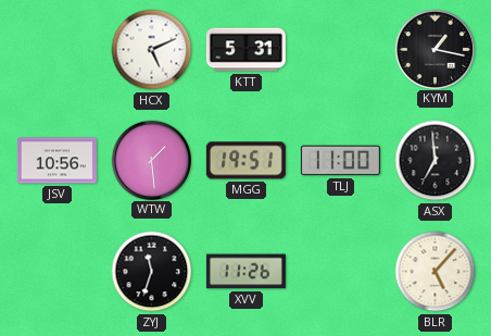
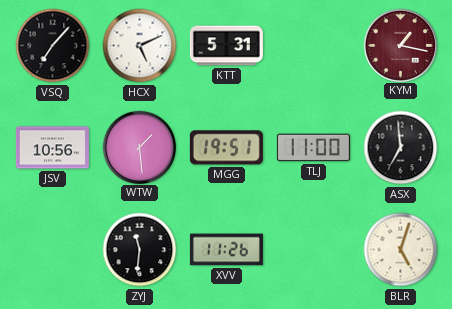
VSQ: none -> 7:07 (53, 46)
KYM dial: black -> burgundy (400, 45)
ZYJ: 11:33 -> 11:31 (140, 250)
BLR: 5:07 -> 5:03 (401, 250)
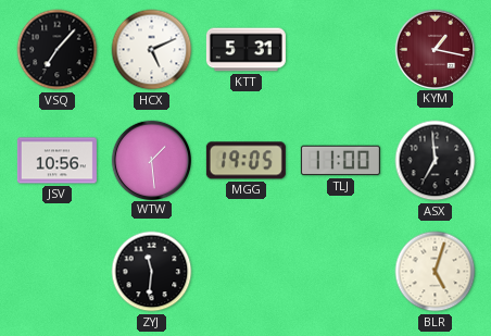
MGG: 19:51 -> 19:05 (246, 161)
XVV: 11:26 -> none (226, 250)
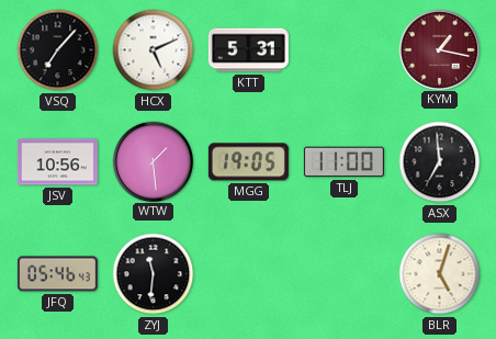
JFQ: none -> 05:46 (57, 274)
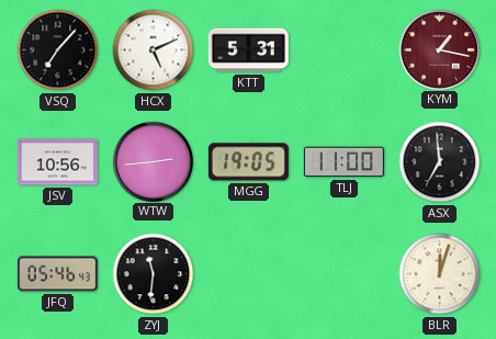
WTW: 1:29 -> 2:44 (153, 161)
BLR: 5:03 -> 12:03 (440, 274)
